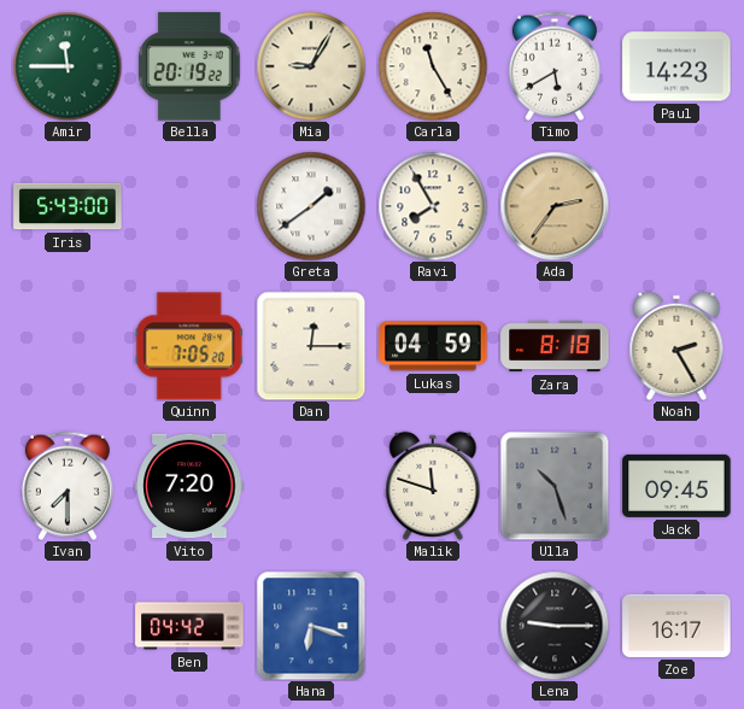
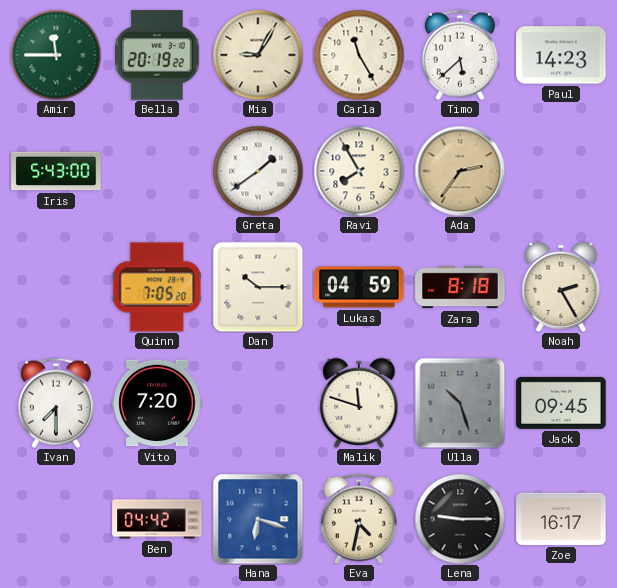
Timo: 5:40 -> 5:38 (460, 55)
Dan: 12:15 -> 10:15 (258, 287)
Eva: none -> 4:32 (359, 519)
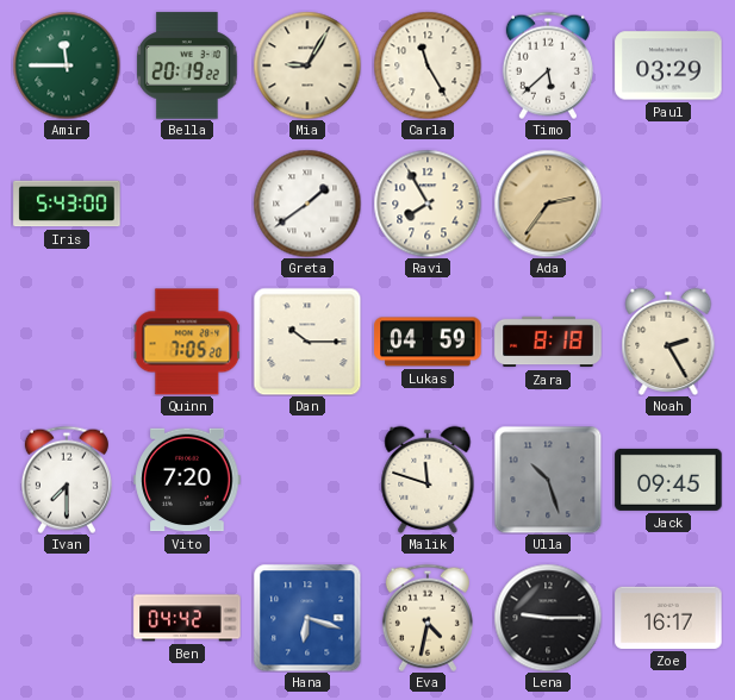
Paul: 14:23 -> 03:29 (668, 65)
